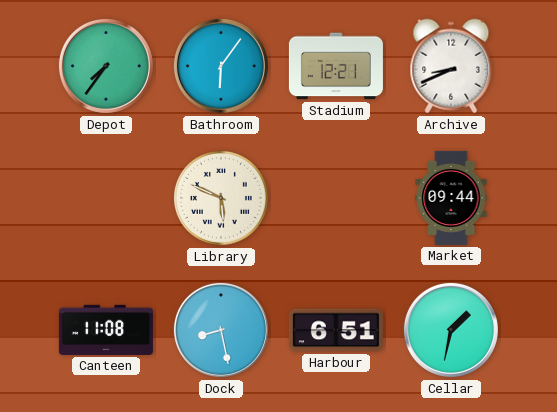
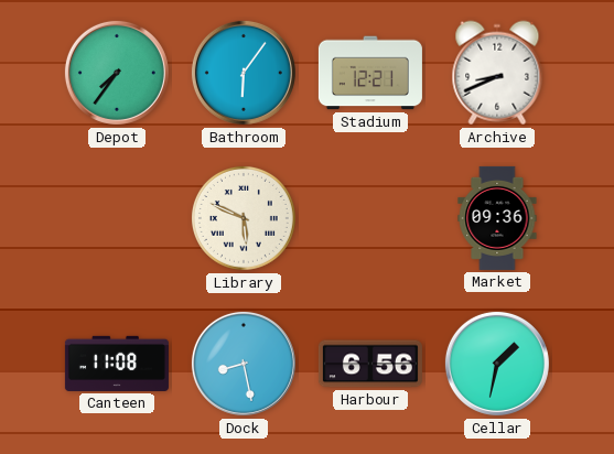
Market: 09:44 -> 09:36 (497, 218)
Harbour: 6:51 -> 6:56 (370, 364)
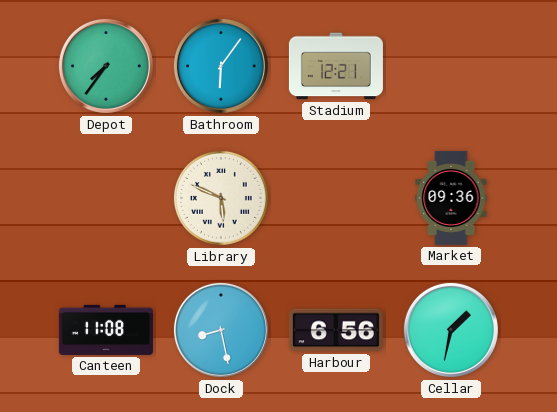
Archive: 8:41 -> none (497, 73)
